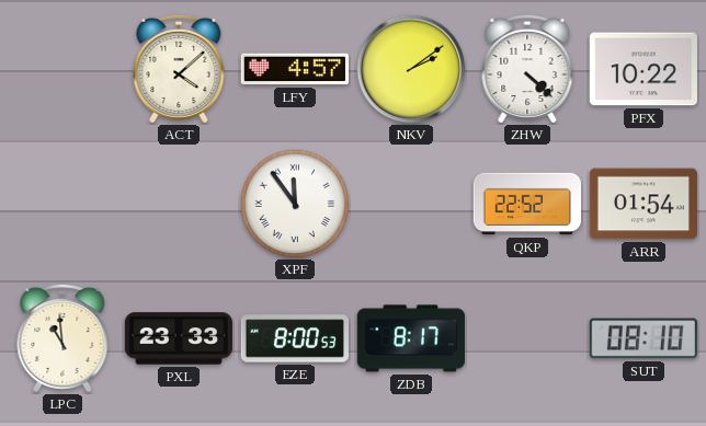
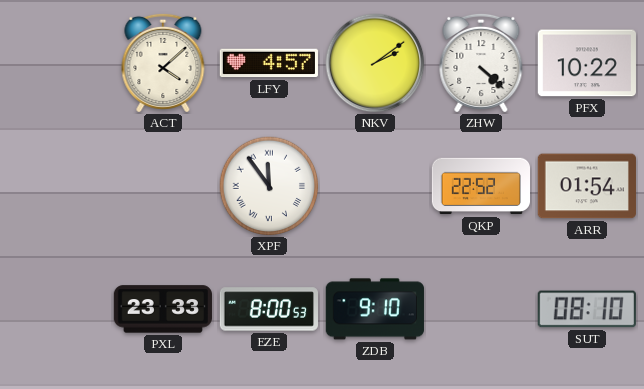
LPC: 10:59 -> none (62, 338)
ZDB: 8:17 -> 9:10 (375, 309)
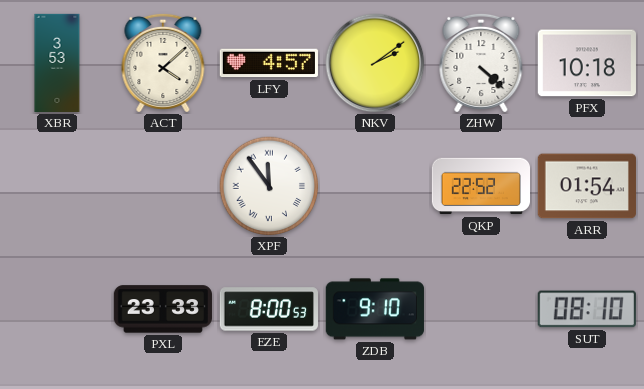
XBR: none -> 3:53 (57, 63)
PFX: 10:22 -> 10:18 (587, 63)
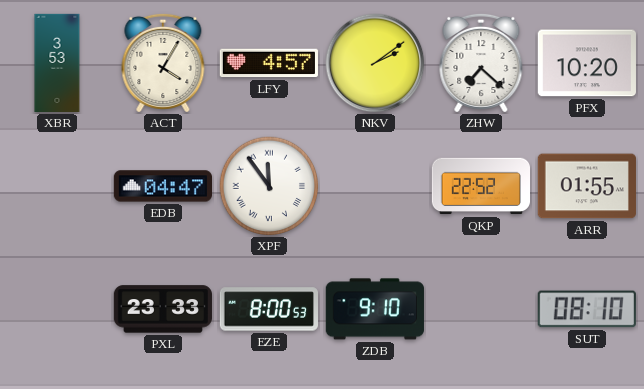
ACT: 4:08 -> 4:05 (163, 63)
ZHW: 4:22 -> 7:22 (481, 63)
PFX: 10:18 -> 10:20 (587, 63)
EDB: none -> 04:47 (162, 186)
ARR: 01:54 -> 01:55 (587, 186)
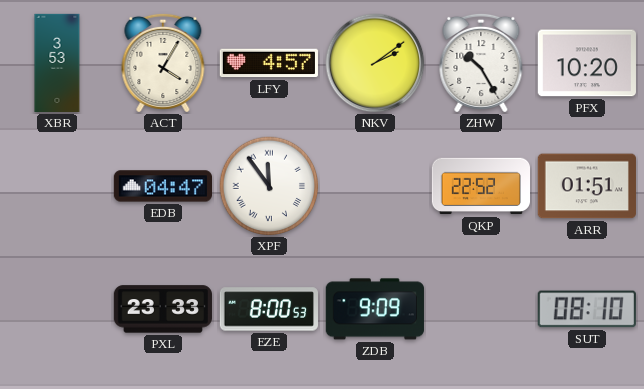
ZHW: 7:22 -> 10:25 (481, 63)
ARR: 01:55 -> 01:51 (587, 186)
ZDB: 9:10 -> 9:09 (375, 309)
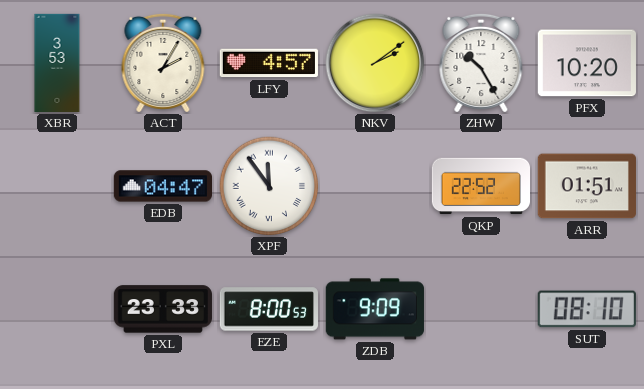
ACT: 4:05 -> 2:05 (163, 63)
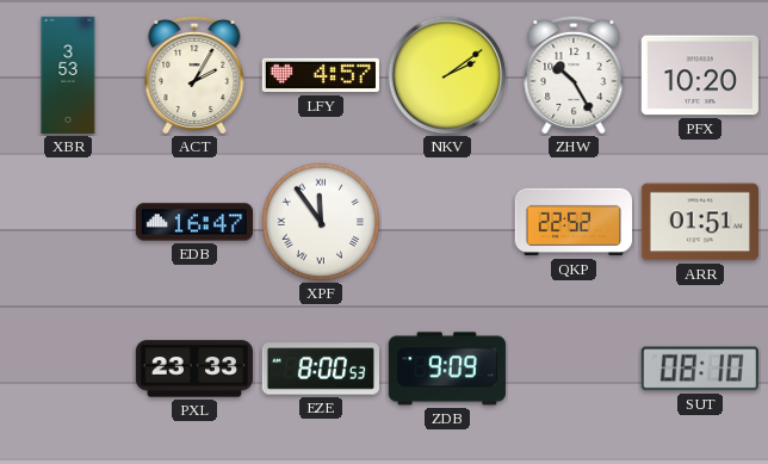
EDB: 04:47 -> 16:47 (193, 222)
